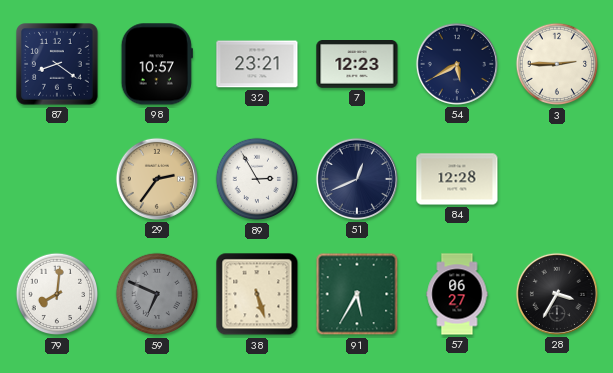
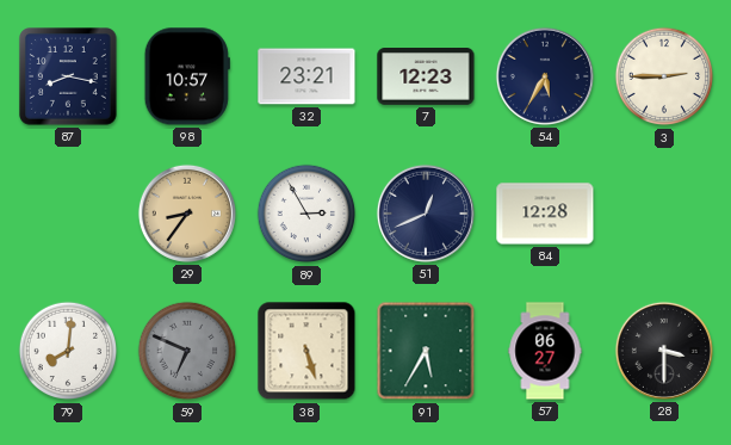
87: 8:21 -> 8:17 (69, 78)
54: 5:40 -> 5:35 (545, 76)
29: 2:36 -> 8:36 (187, 214)
28: 3:35 -> 3:30 (664, 351)
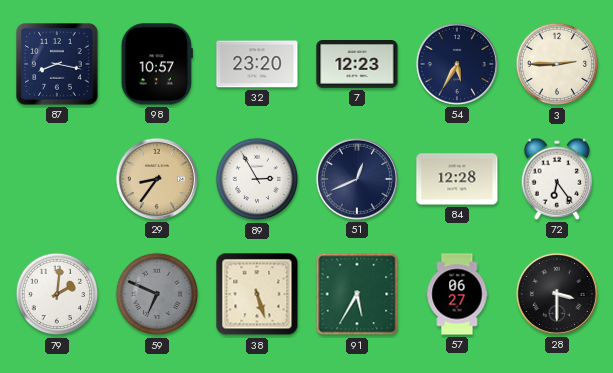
32: 23:21 -> 23:20 (257, 64)
72: none -> 6:24 (556, 179)
79: 8:01 -> 2:01 (57, 294)
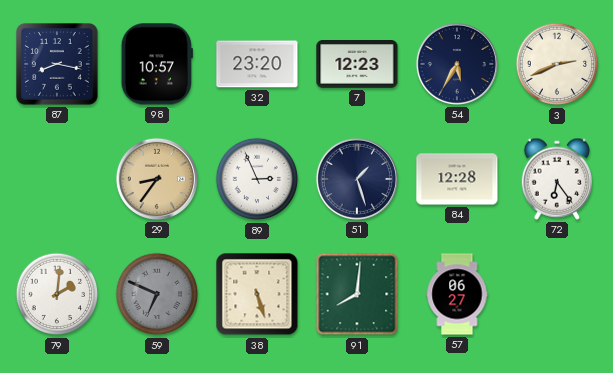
3: 2:45 -> 2:41 (557, 64)
89: 2:55 -> 2:56 (257, 179)
51: 12:41 -> 1:27 (357, 179)
91: 5:35 -> 8:01 (357, 294)
28: 3:30 -> none (557, 294)
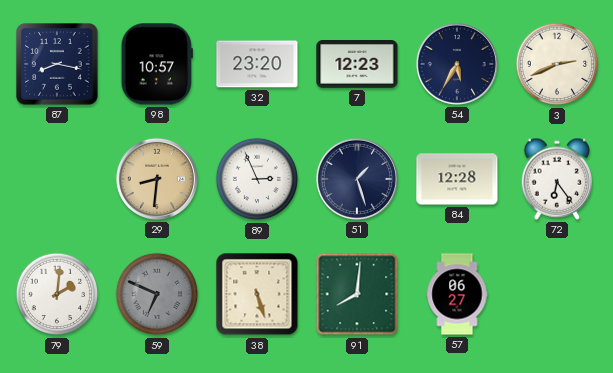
29: 8:36 -> 8:31 (157, 179)
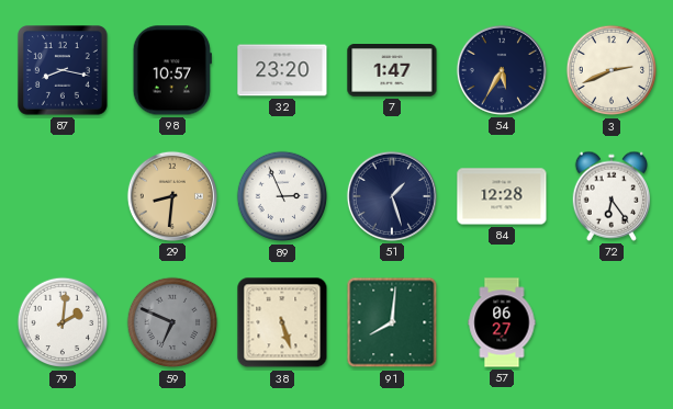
7: 12:23 -> 1:47 (392, 71)
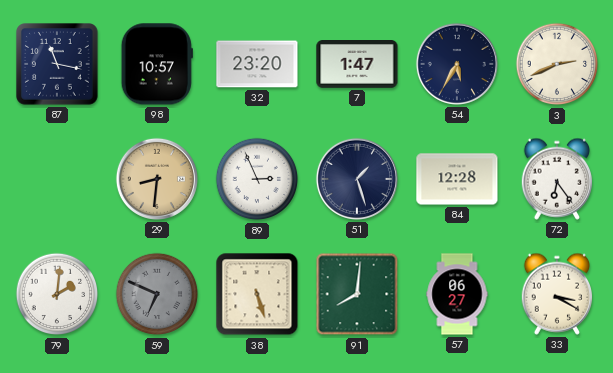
87: 8:17 -> 11:17 (58, 65)
33: none -> 3:20 (556, 294)
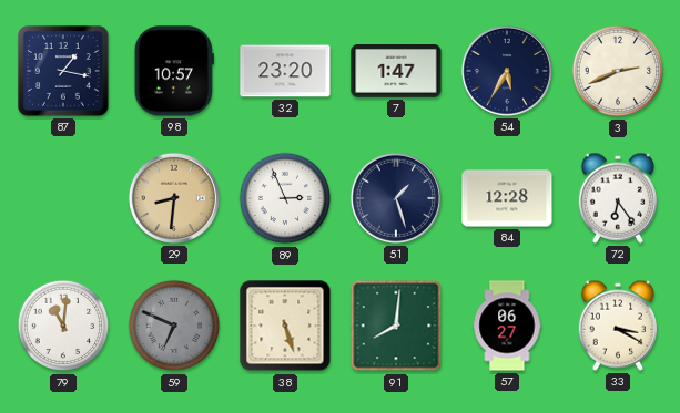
87: 11:17 -> 1:17 (64, 72)
79: 2:01 -> 11:01 (63, 326)
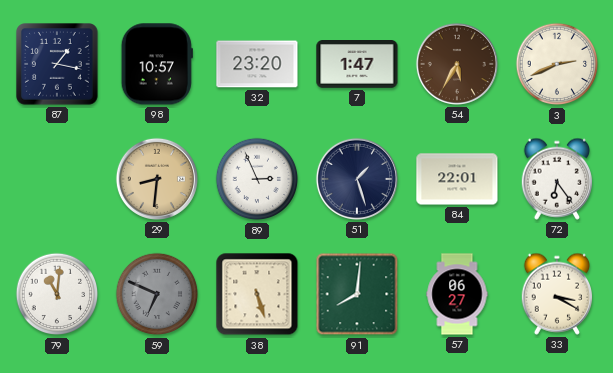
54 dial: navy -> brown (457, 64)
84: 12:28 -> 22:01 (457, 179)
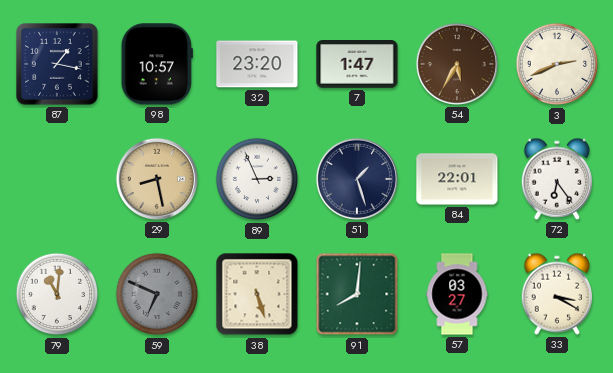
29: 8:31 -> 8:28 (157, 179)
57: 06:27 -> 03:27 (457, 294)
